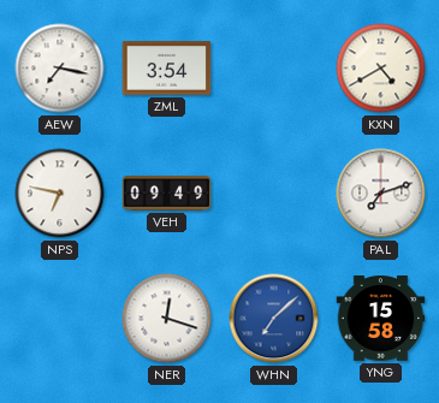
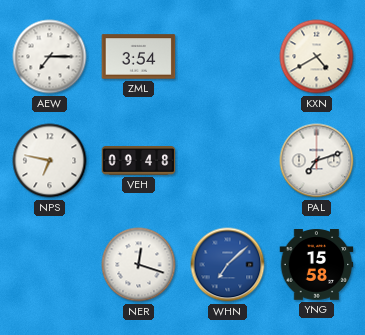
AEW: 7:17 -> 7:15 (50, 57)
VEH: 09:49 -> 09:48 (139, 161)
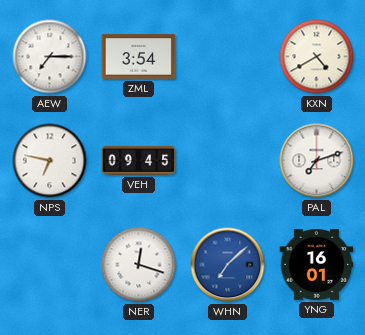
VEH: 09:48 -> 09:45 (139, 161)
YNG: 15:58 -> 16:01 (317, 265)
